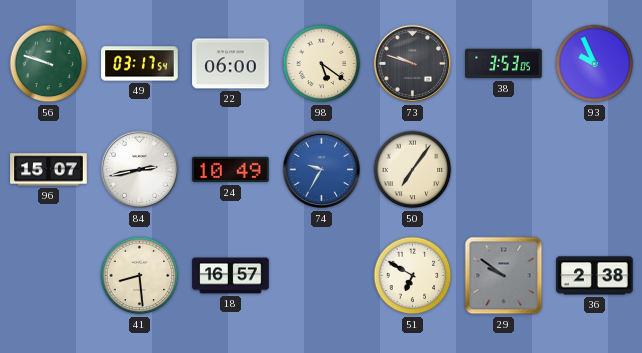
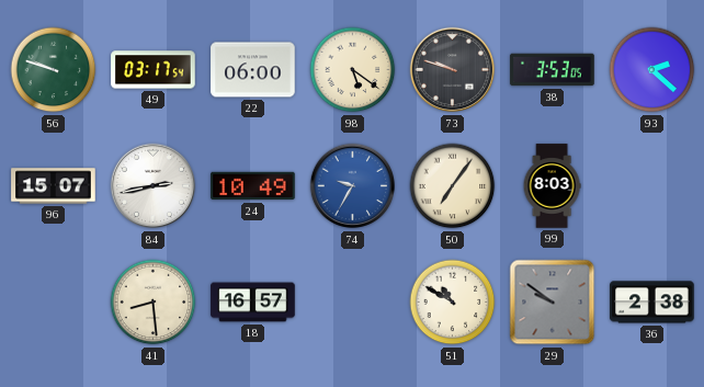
93: 9:56 -> 2:22 (652, 70)
99: none -> 8:03 (552, 186)
51: 6:50 -> 10:50 (453, 303)
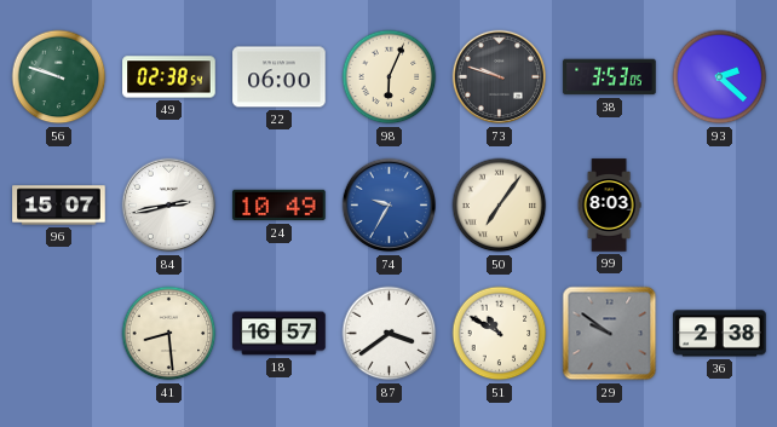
49: 03:17 -> 02:38 (169, 77)
98: 5:21 -> 6:04 (390, 77)
87: none -> 3:39 (390, 334)
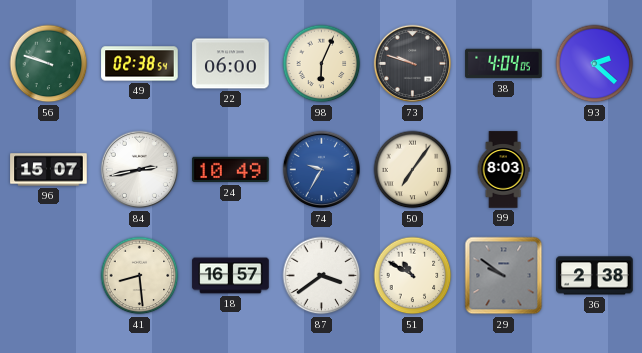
38: 3:53 -> 4:04 (504, 64)
